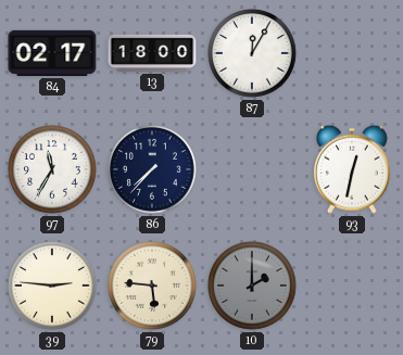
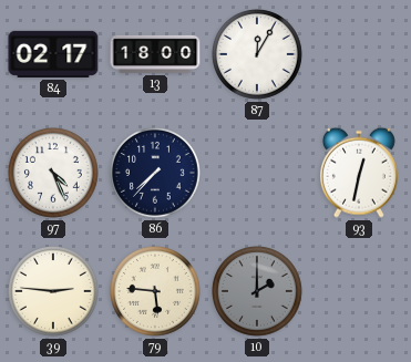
97: 11:35 -> 4:26 (54, 174)
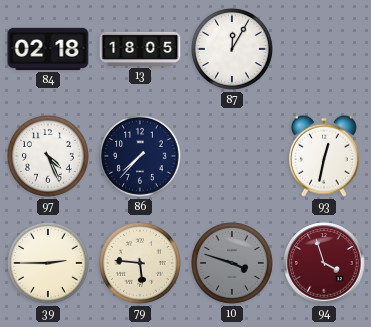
84: 02:17 -> 02:18 (48, 49)
13: 18:00 -> 18:05 (140, 49)
39: 2:46 -> 2:45 (49, 264)
10: 2:00 -> 3:48 (233, 264)
94: none -> 3:57 (324, 263)
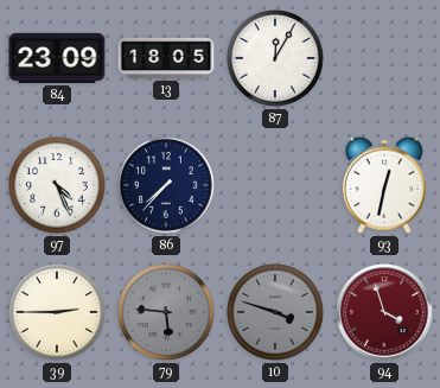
84: 02:18 -> 23:09 (57, 58)
79 dial: cream -> grey (167, 313)
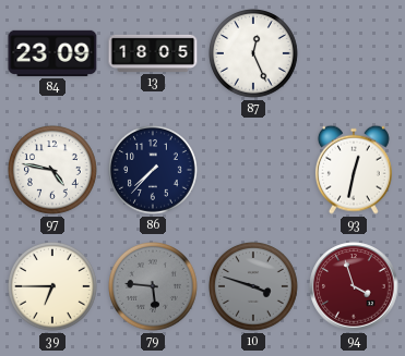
87: 12:05 -> 12:26 (254, 54)
97: 4:26 -> 4:47 (53, 171)
39: 2:45 -> 6:45 (53, 287)
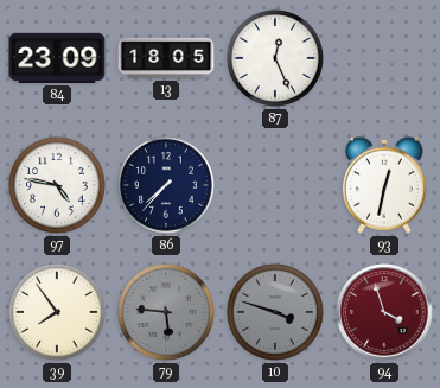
39: 6:45 -> 7:54 (58, 313)
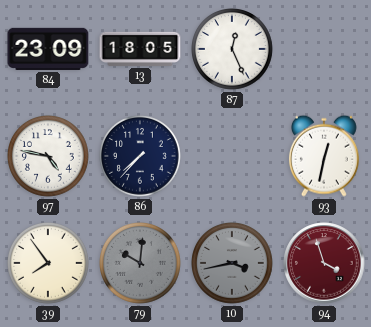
79: 5:46 -> 10:01 (141, 264)
10: 3:48 -> 3:43 (233, 264)
